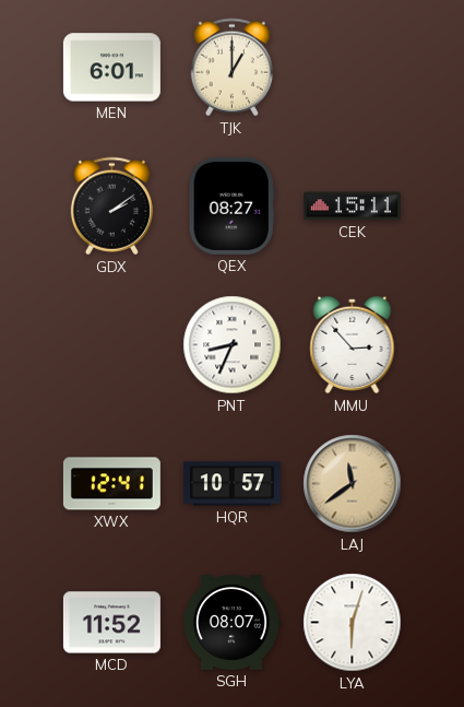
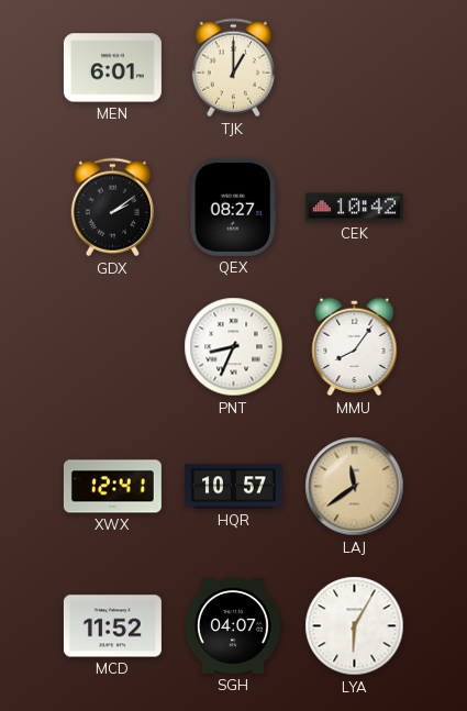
CEK: 15:11 -> 10:42 (354, 208)
MMU: 2:53 -> 8:06 (355, 347)
SGH: 08:07 -> 04:07 (233, 626)
LYA: 6:03 -> 6:05 (355, 626)
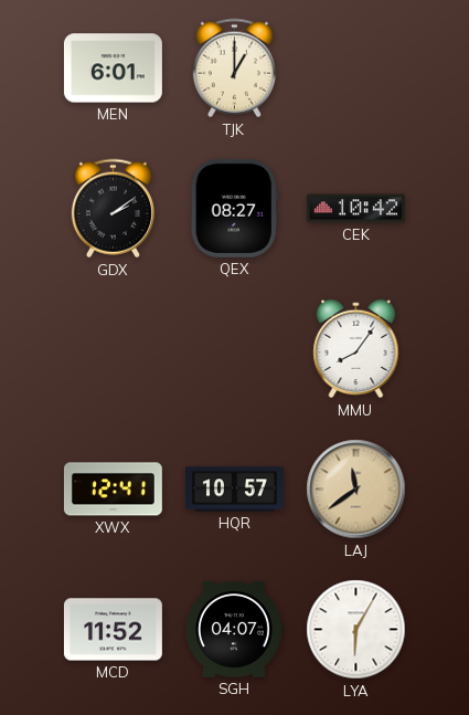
PNT: 8:34 -> none (234, 347)
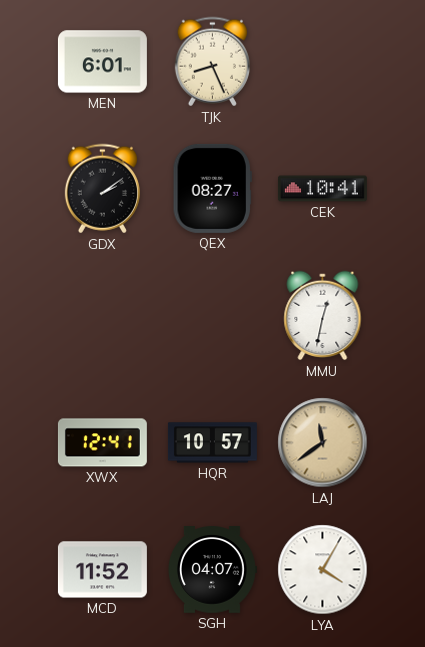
TJK: 1:00 -> 8:26 (212, 62)
CEK: 10:42 -> 10:41 (322, 189)
MMU: 8:06 -> 12:32 (323, 316)
LYA: 6:05 -> 4:05 (323, 570)
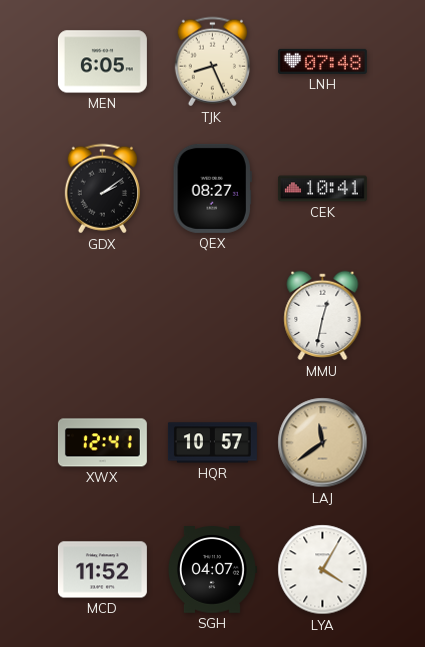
MEN: 6:01 -> 6:05 (102, 62)
LNH: none -> 07:48 (322, 61)
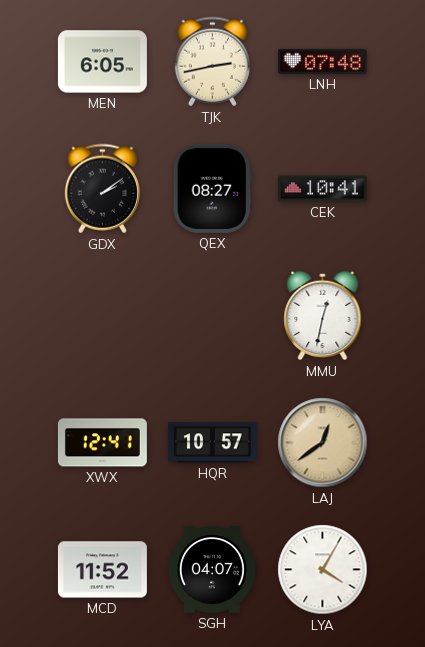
TJK: 8:26 -> 2:43 (212, 62)
LAJ: 11:39 -> 12:39 (323, 443)
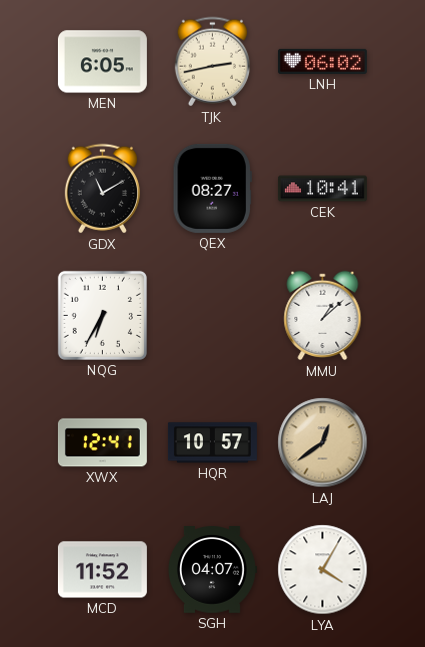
LNH: 07:48 -> 06:02 (322, 61)
GDX: 2:09 -> 11:10 (102, 189)
NQG: none -> 6:35 (102, 315)
MMU: 12:32 -> 1:08 (323, 316)
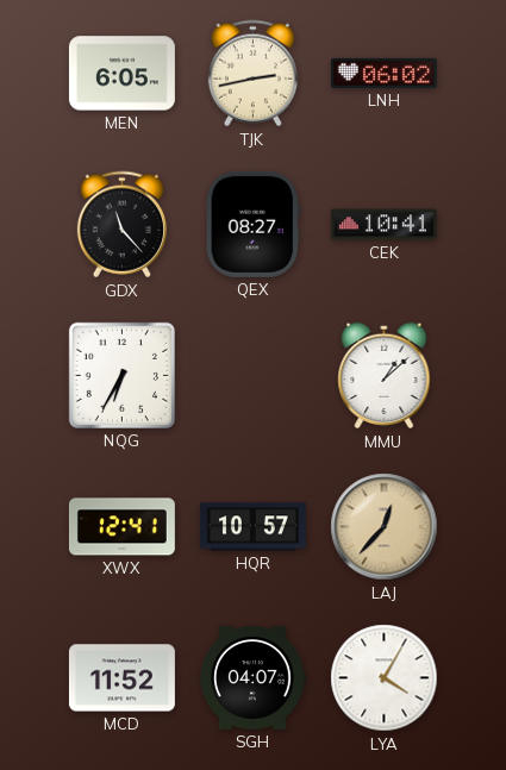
GDX: 11:10 -> 11:23 (121, 225)
LAJ: 12:39 -> 12:37 (385, 527)
